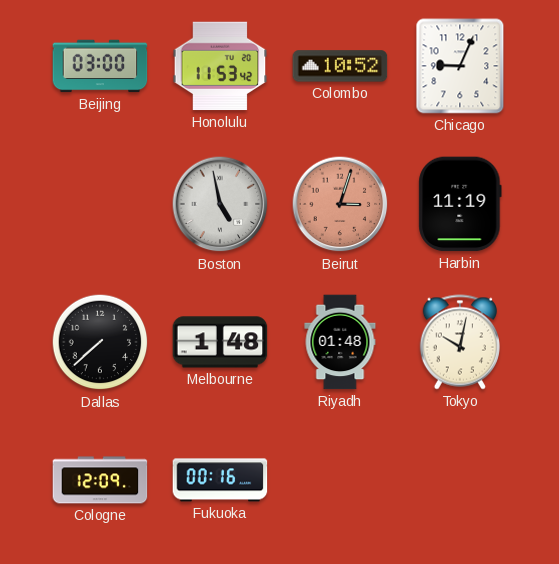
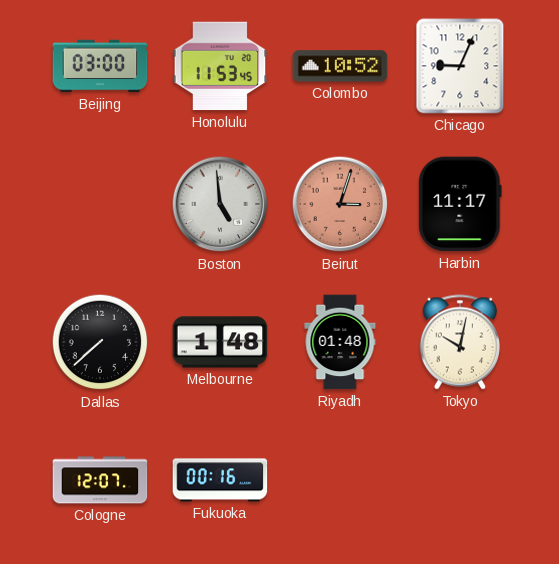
Honolulu: 11:53:42 -> 11:53:45 (220, 66)
Boston: 4:58 -> 4:59 (220, 204)
Harbin: 11:19 -> 11:17 (460, 204)
Cologne: 12:09 -> 12:07 (100, 480)
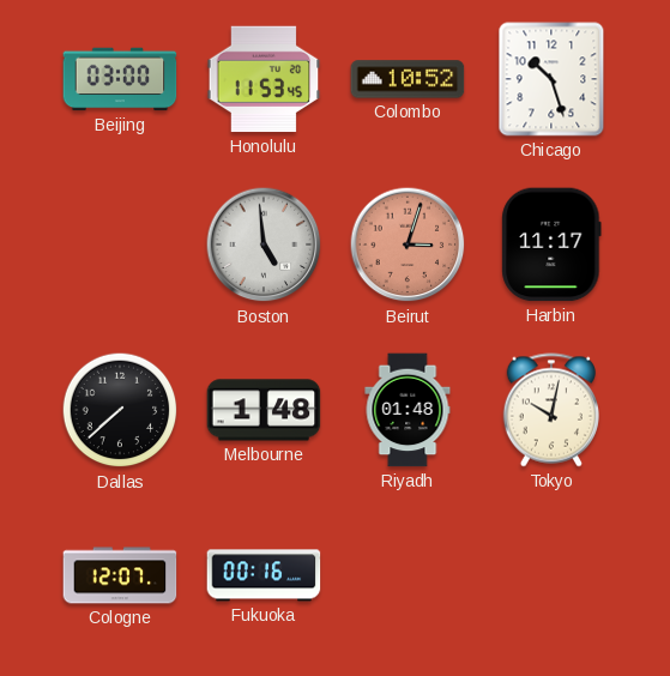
Chicago: 9:04 -> 10:27 (551, 79)
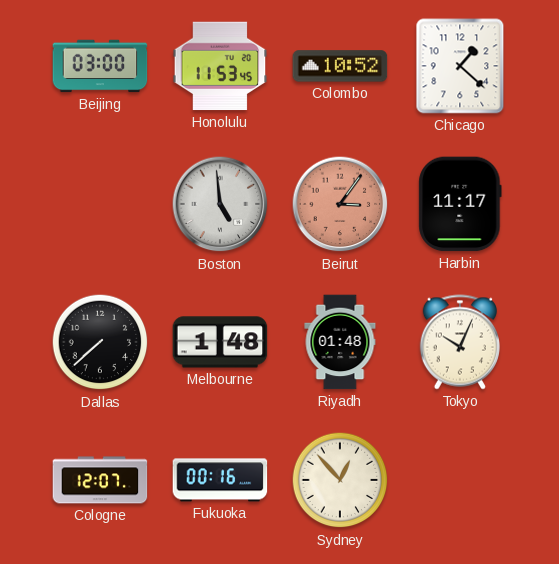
Chicago: 10:27 -> 1:22 (460, 66)
Beirut: 3:03 -> 3:06 (340, 204)
Tokyo: 10:02 -> 10:04 (460, 342)
Sydney: none -> 12:53 (340, 480)
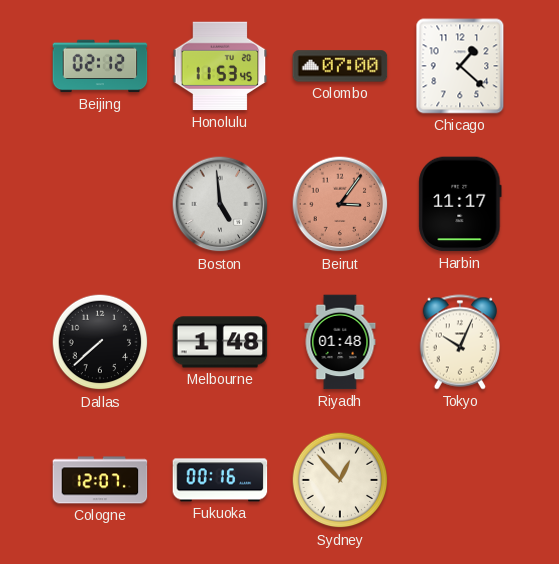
Beijing: 03:00 -> 02:12 (100, 66)
Colombo: 10:52 -> 07:00 (340, 66)
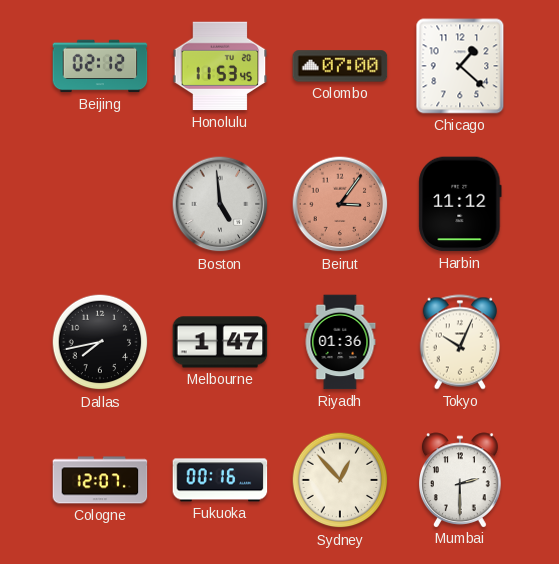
Harbin: 11:17 -> 11:12 (460, 204)
Dallas: 7:38 -> 7:43 (100, 342)
Melbourne: 1:48 -> 1:47 (220, 342)
Riyadh: 01:48 -> 01:36 (340, 342)
Mumbai: none -> 2:30 (461, 480)
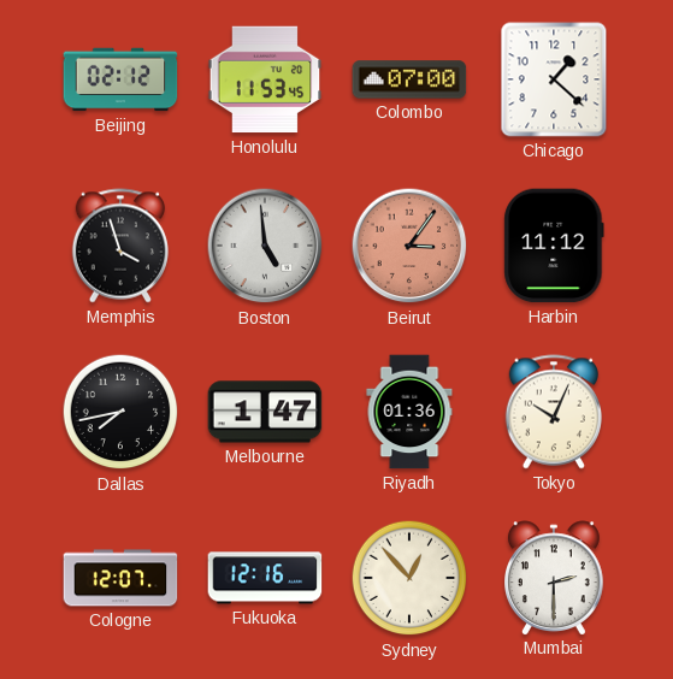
Memphis: none -> 3:57 (120, 246)
Fukuoka: 00:16 -> 12:16 (265, 578)
